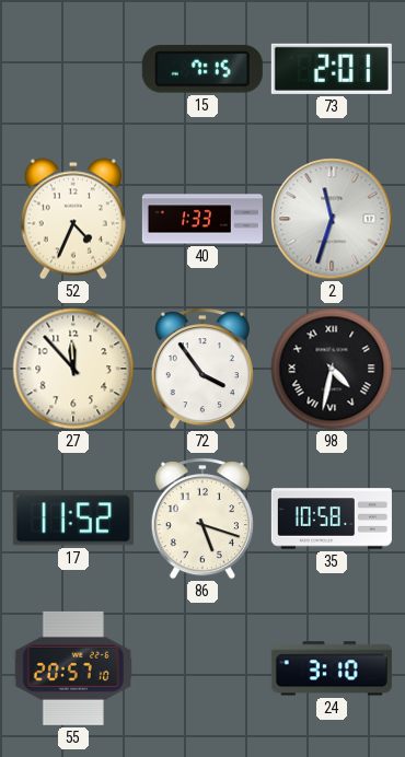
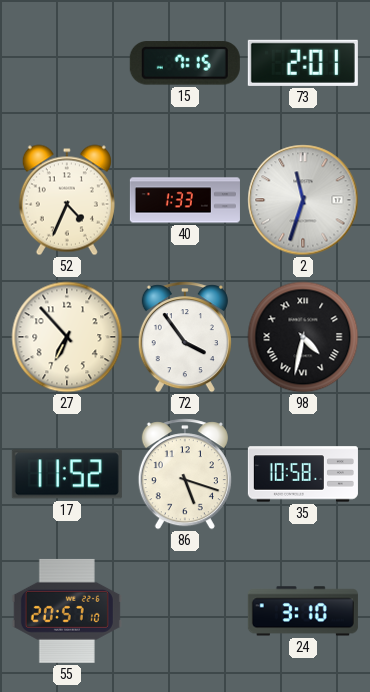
27: 11:53 -> 6:53 (67, 337)
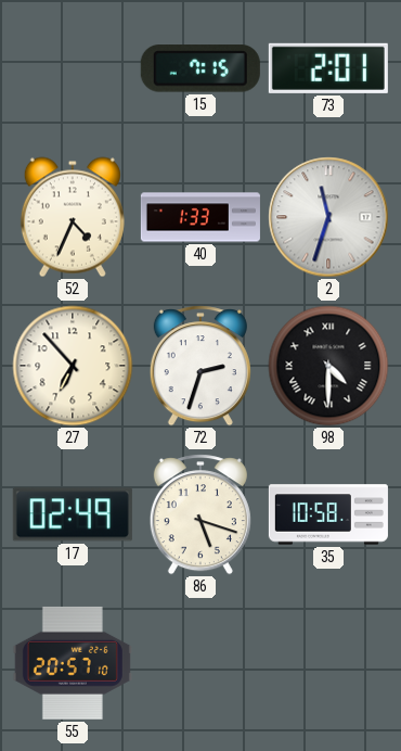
72: 3:54 -> 2:33 (200, 366)
98: 4:32 -> 4:30 (328, 366)
17: 11:52 -> 02:49 (73, 514)
24: 3:10 -> none (303, 611)
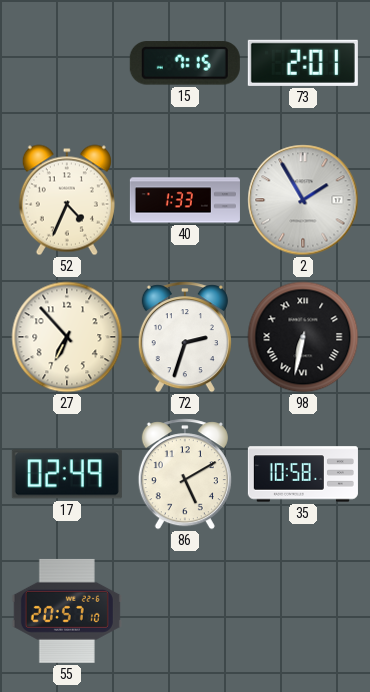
2: 11:33 -> 1:55 (303, 200)
98: 4:30 -> 6:32 (303, 337)
86: 5:18 -> 5:10 (185, 474)
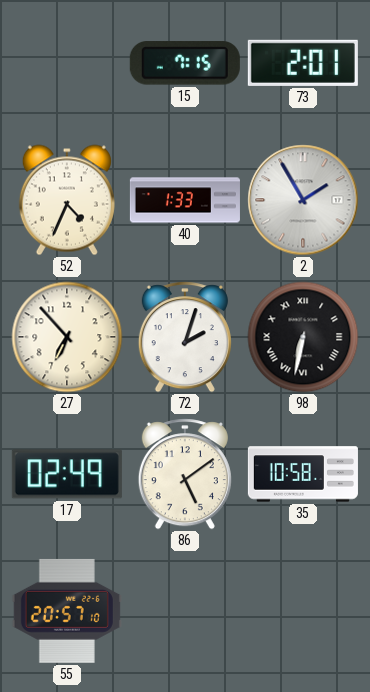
72: 2:33 -> 2:03 (185, 337)
86: 5:10 -> 5:09 (185, 474)
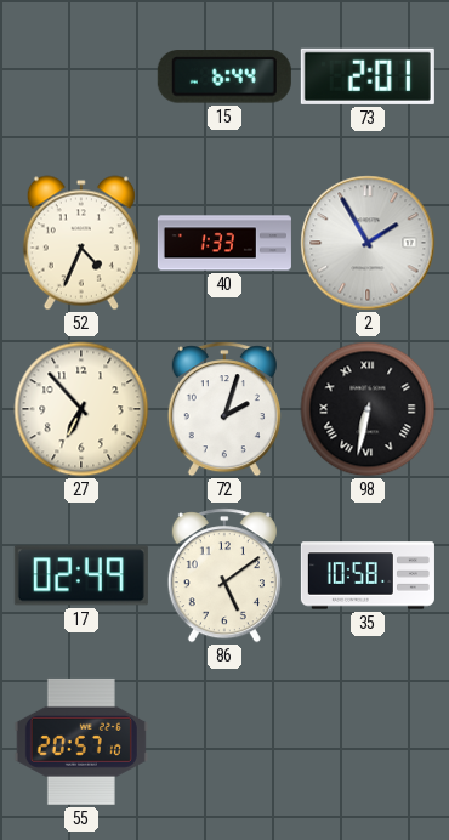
15: 7:15 -> 6:44 (224, 76)
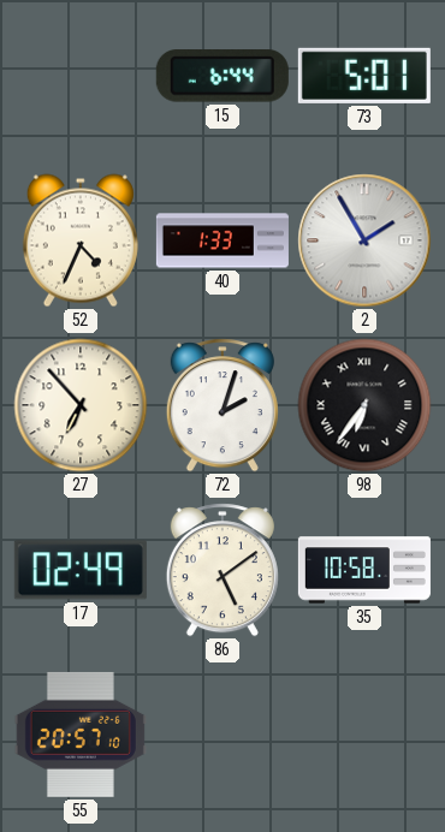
73: 2:01 -> 5:01 (364, 76)
98: 6:32 -> 6:36 (364, 405)
